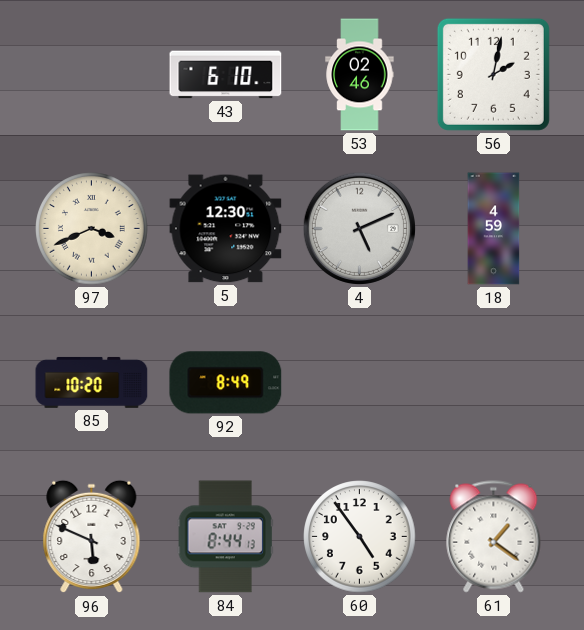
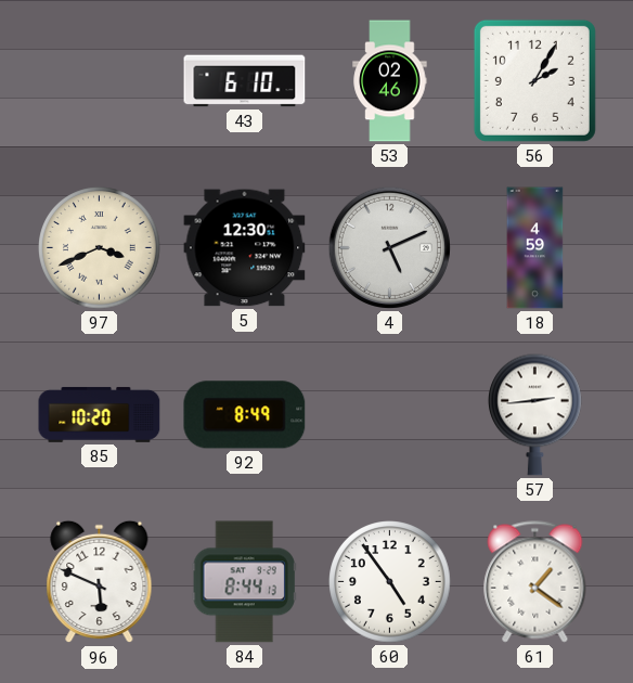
56: 2:02 -> 2:05 (534, 80)
57: none -> 2:44 (535, 414)
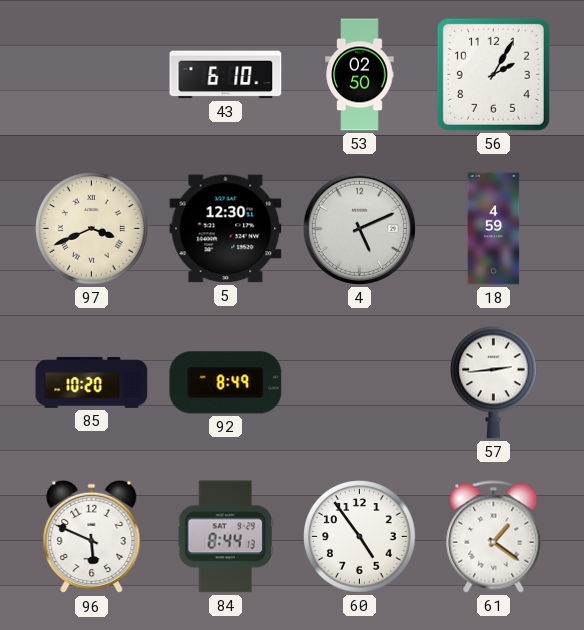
53: 02:46 -> 02:50 (360, 75)
